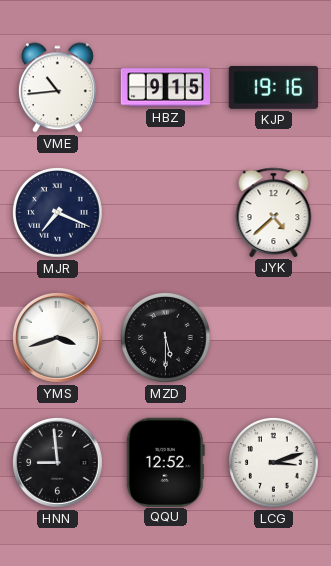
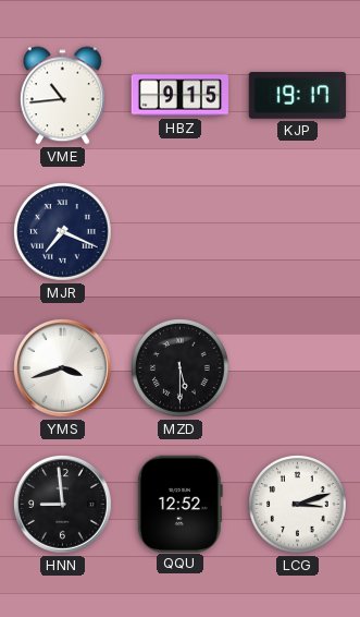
KJP: 19:16 -> 19:17 (297, 96)
JYK: 4:38 -> none (274, 212)
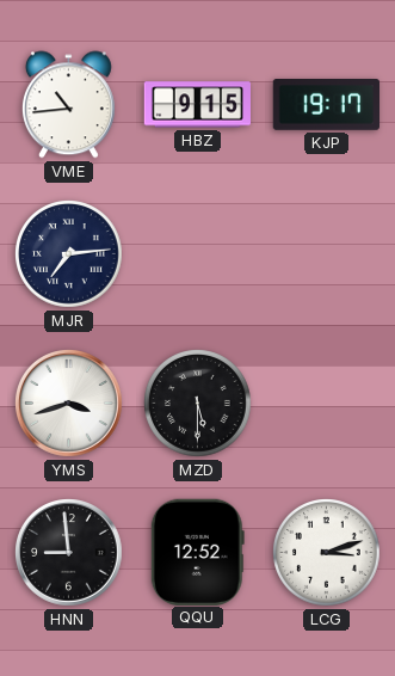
MJR: 7:19 -> 7:14 (69, 254)
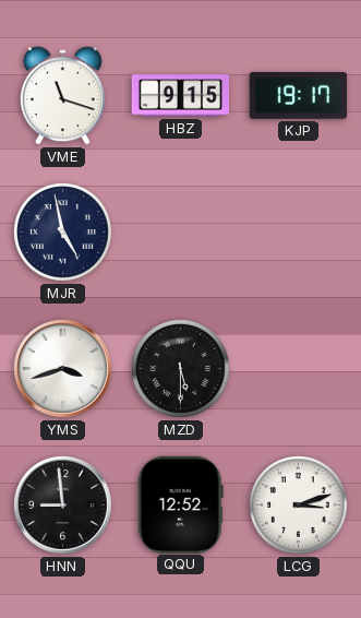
VME: 10:44 -> 11:18 (62, 96)
MJR: 7:14 -> 4:58 (63, 233)
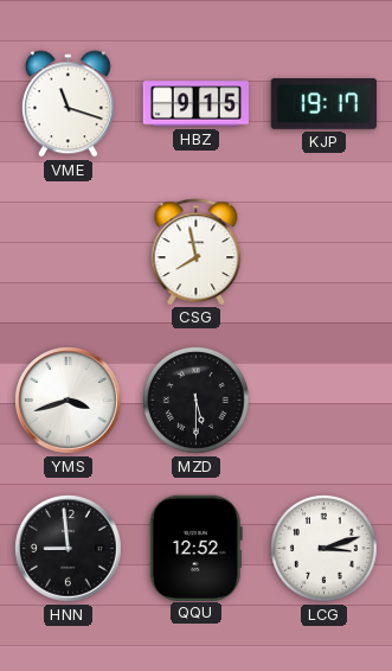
MJR: 4:58 -> none (63, 233)
CSG: none -> 7:58 (197, 251)
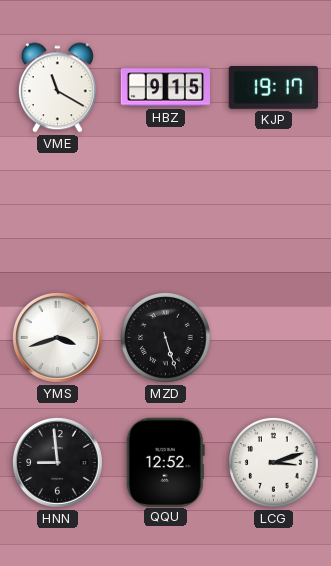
VME: 11:18 -> 11:20 (57, 88)
CSG: 7:58 -> none (197, 251)
MZD: 5:30 -> 5:27 (166, 338)
